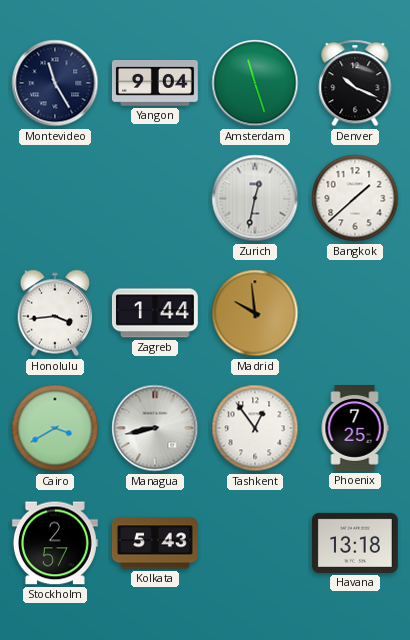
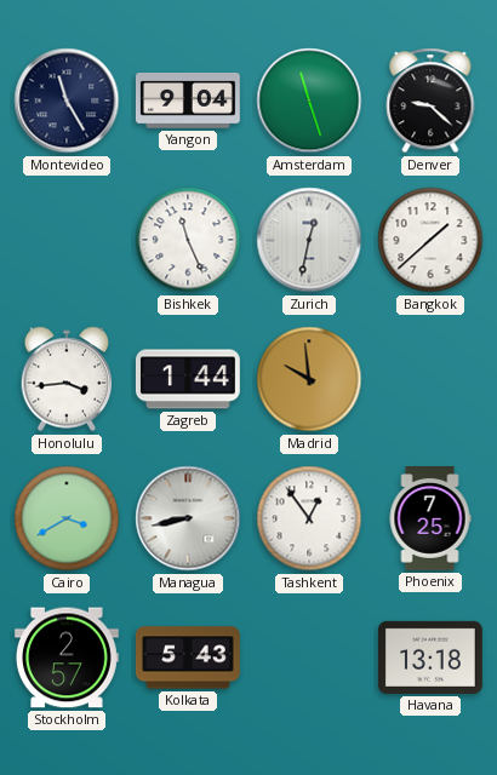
Denver: 10:19 -> 9:22 (430, 101)
Bishkek: none -> 11:26 (188, 240)
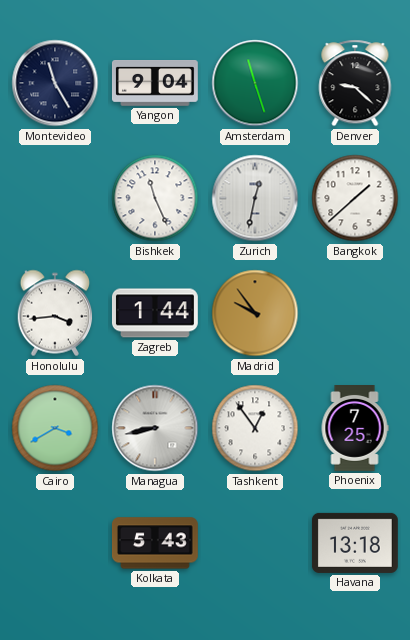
Madrid: 9:59 -> 9:54 (255, 313)
Stockholm: 2:57 -> none (67, 658)
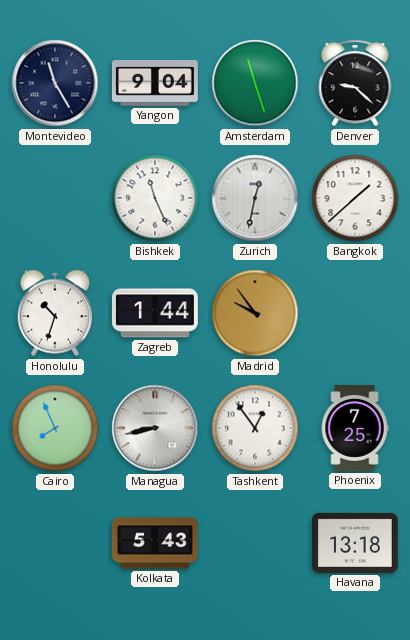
Honolulu: 3:44 -> 10:33 (55, 313)
Cairo: 3:40 -> 7:56 (55, 428)
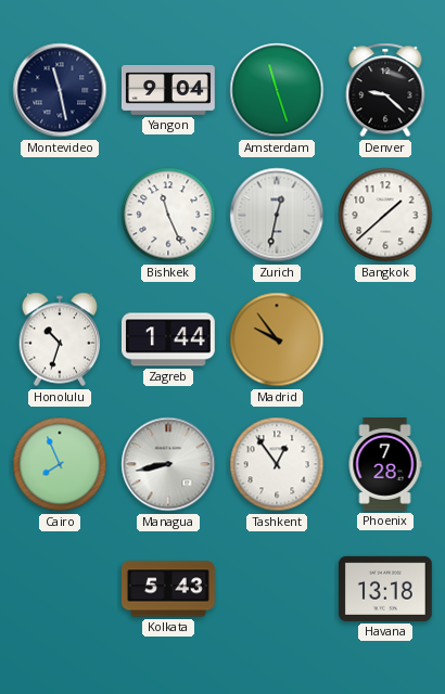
Montevideo: 11:25 -> 11:28 (60, 90)
Phoenix: 7:25 -> 7:28 (385, 465)
